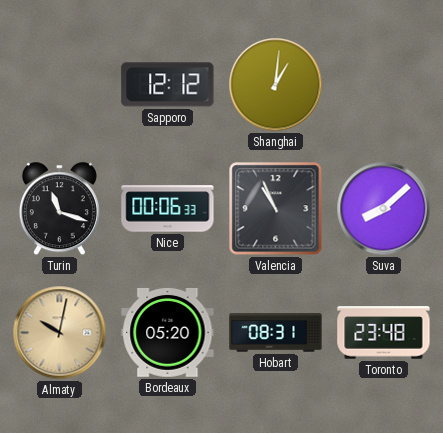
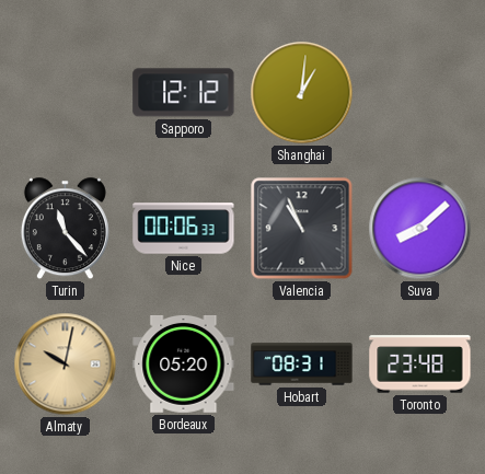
Turin: 11:18 -> 11:23 (65, 229)
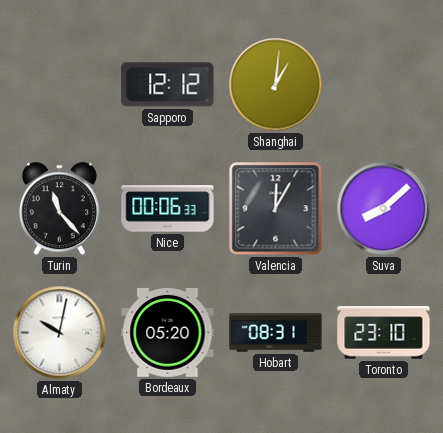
Valencia: 10:56 -> 12:05 (276, 209)
Almaty dial: champagne -> white (60, 333)
Toronto: 23:48 -> 23:10 (384, 333)
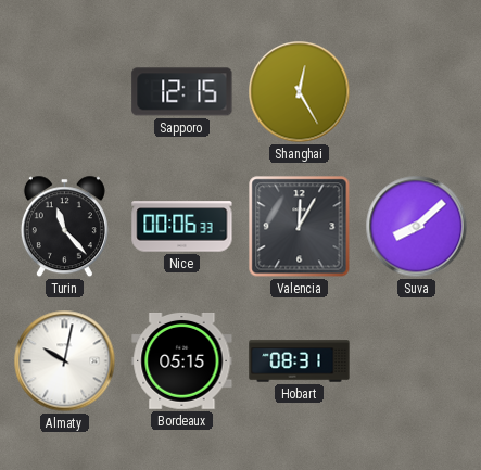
Sapporo: 12:12 -> 12:15 (182, 92)
Shanghai: 1:01 -> 12:25 (300, 92)
Bordeaux: 05:20 -> 05:15 (182, 361)
Toronto: 23:10 -> none (384, 333)
